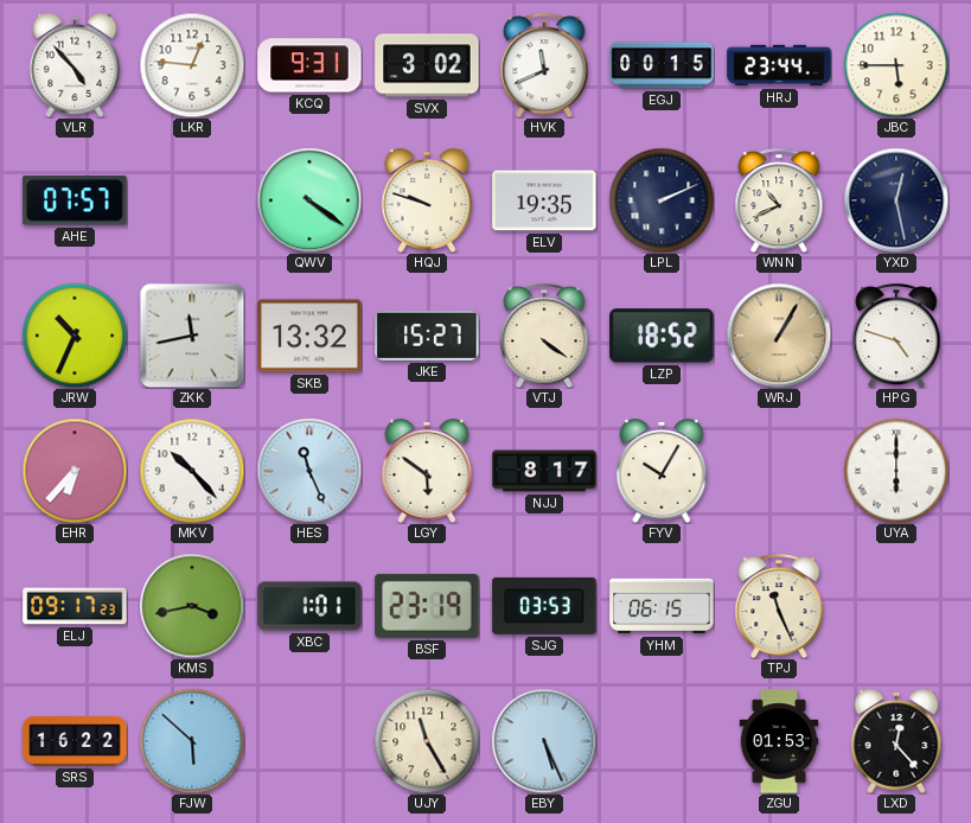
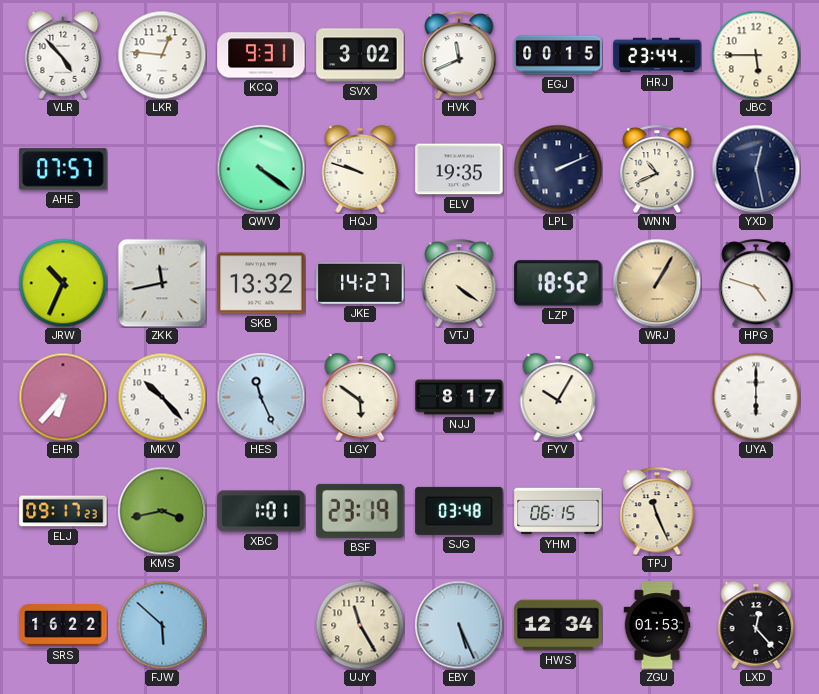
JKE: 15:27 -> 14:27 (360, 283)
SJG: 03:53 -> 03:48 (459, 511)
HWS: none -> 12:34 (558, 625)
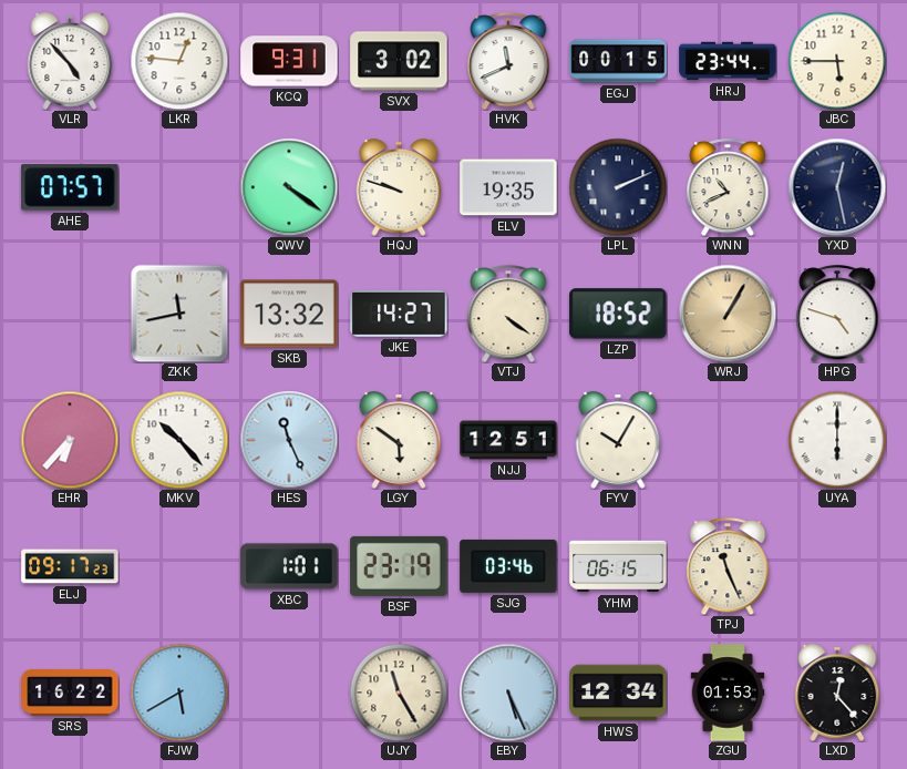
JRW: 10:34 -> none (63, 283)
NJJ: 8:17 -> 12:51 (508, 440)
KMS: 3:43 -> none (162, 511)
SJG: 03:48 -> 03:46 (508, 566)
FJW: 5:52 -> 5:40 (179, 693)
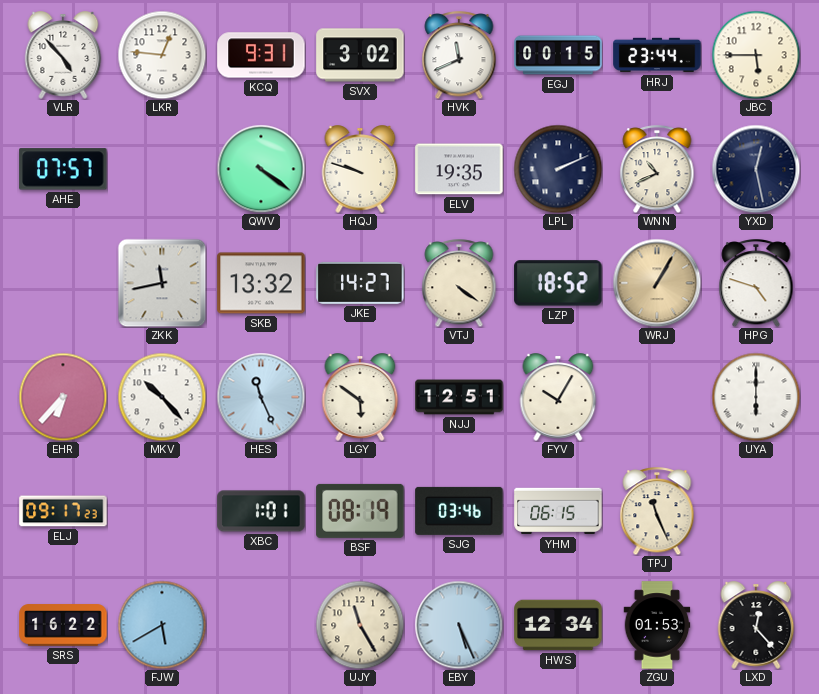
BSF: 23:19 -> 08:19 (360, 511)
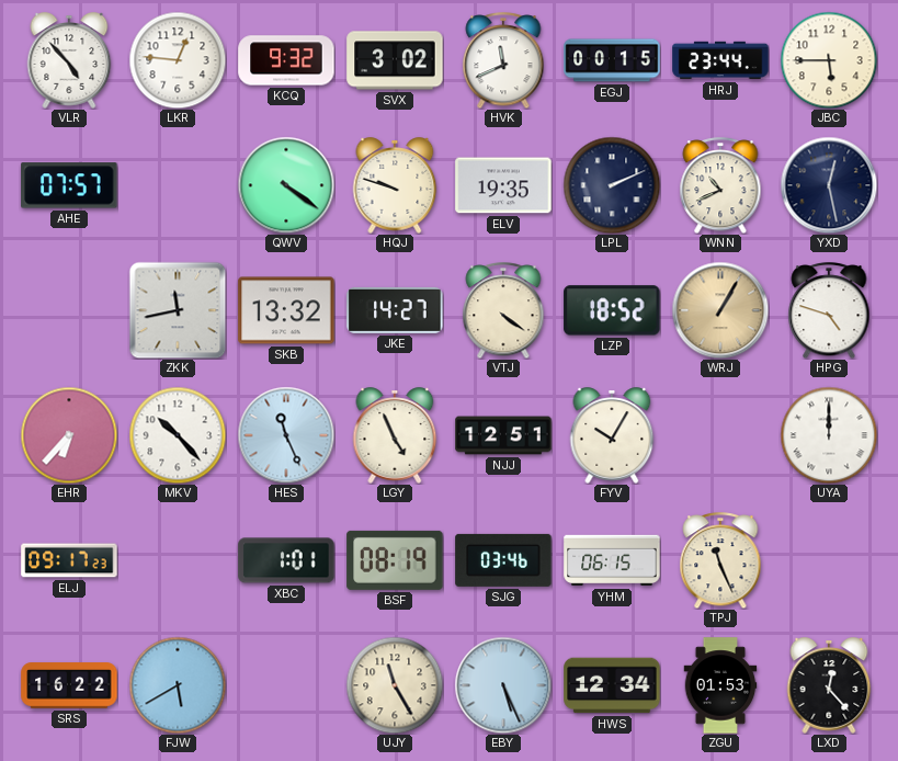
KCQ: 9:31 -> 9:32 (286, 60)
LGY: 5:51 -> 4:56 (395, 435)
UYA: 6:00 -> 12:00 (829, 435)
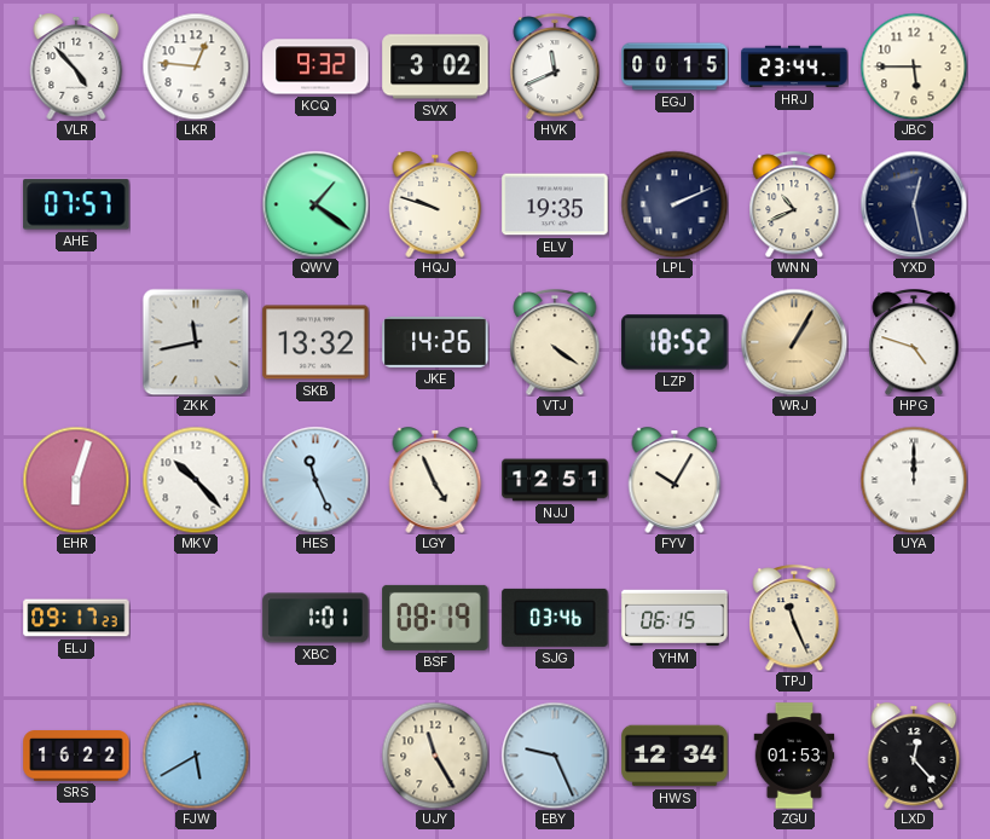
QWV: 4:21 -> 1:21 (315, 204)
JKE: 14:27 -> 14:26 (435, 342)
EHR: 6:37 -> 6:03 (76, 480)
EBY: 5:26 -> 9:26 (555, 756)
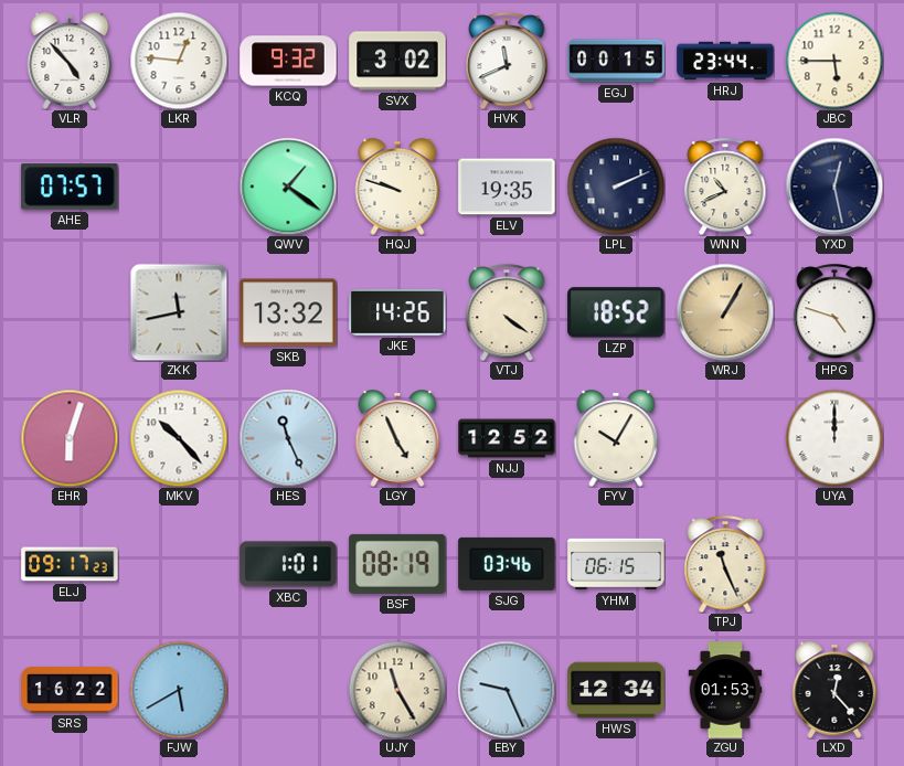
NJJ: 12:51 -> 12:52 (507, 438)
